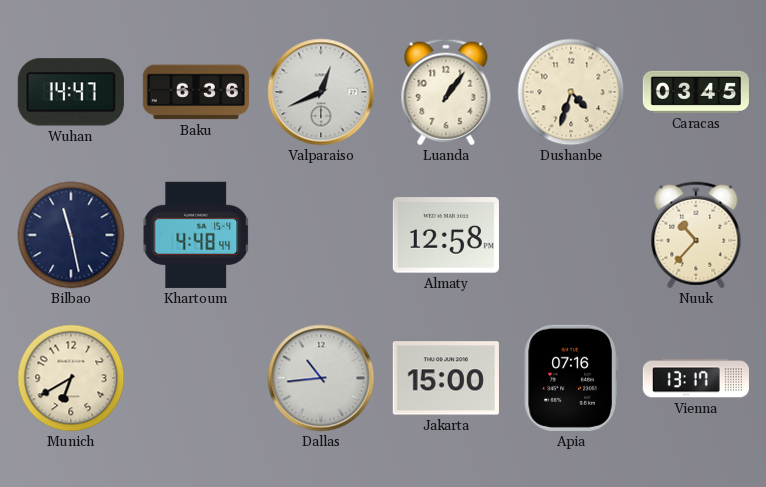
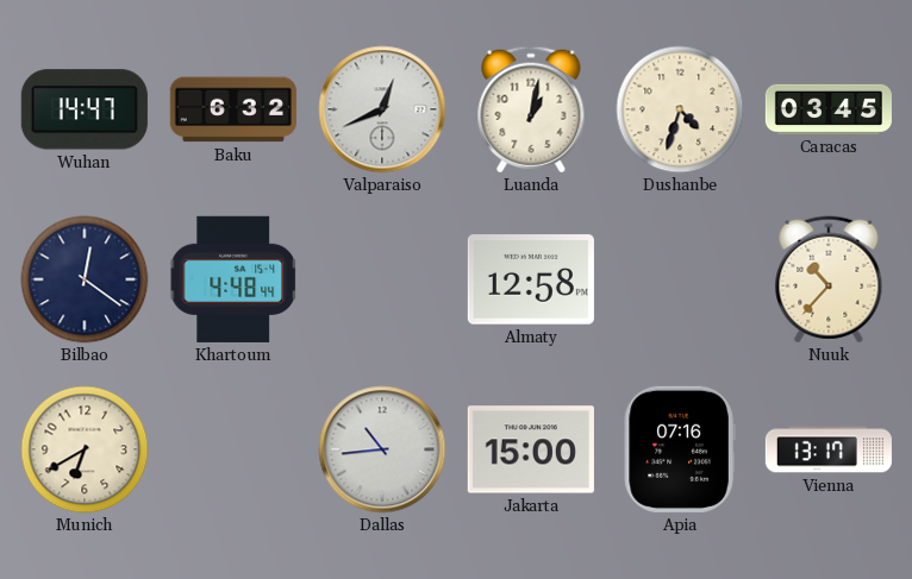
Baku: 6:36 -> 6:32 (233, 109)
Luanda: 1:06 -> 1:02 (531, 109)
Bilbao: 11:28 -> 12:21 (85, 279)
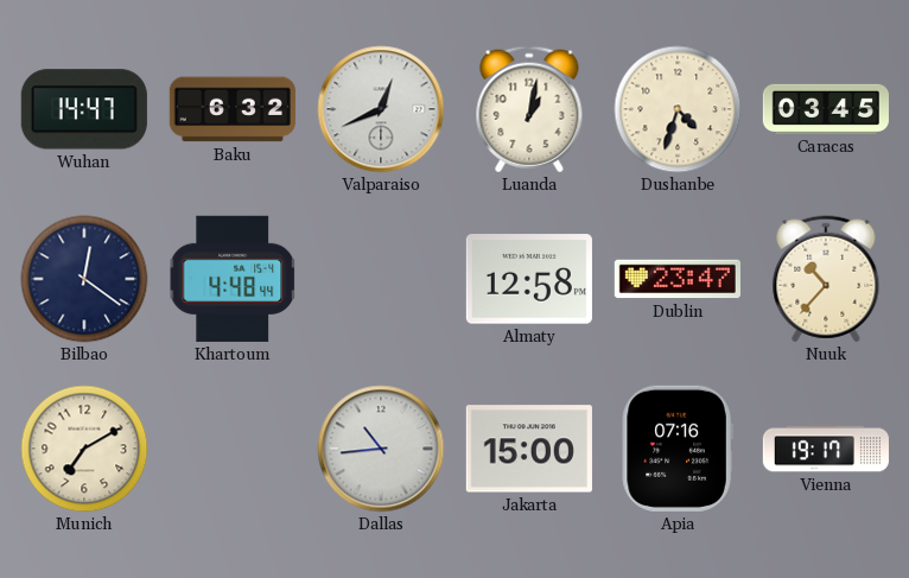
Dublin: none -> 23:47 (678, 279)
Munich: 6:40 -> 7:10 (84, 449)
Vienna: 13:17 -> 19:17 (826, 449)
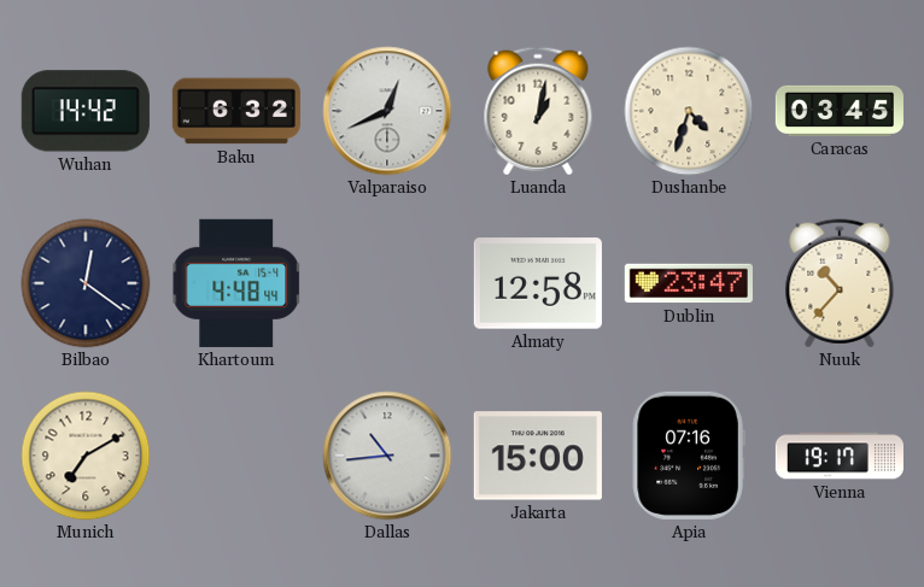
Wuhan: 14:47 -> 14:42 (86, 111)
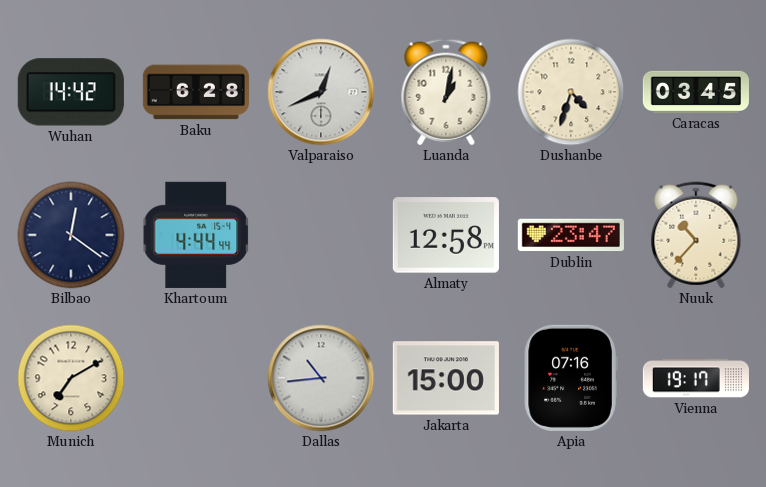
Baku: 6:32 -> 6:28 (196, 92)
Khartoum: 4:48 -> 4:44 (196, 235)
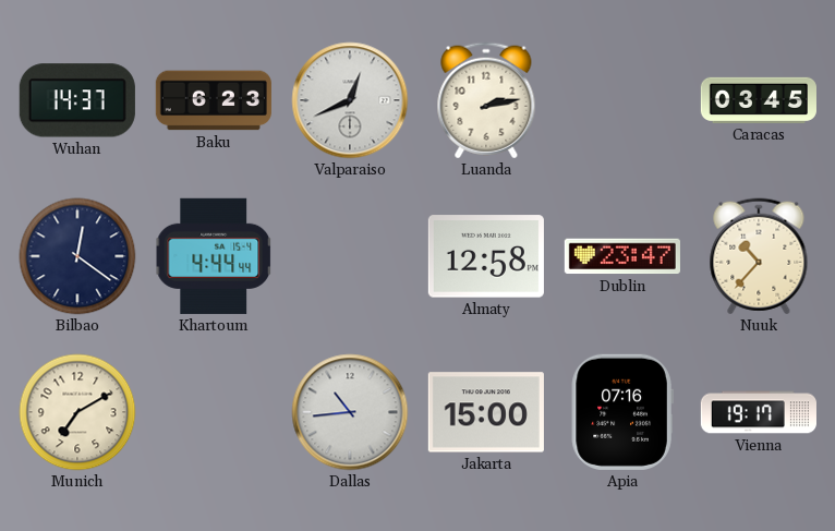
Wuhan: 14:42 -> 14:37 (77, 100)
Baku: 6:28 -> 6:23 (214, 100)
Luanda: 1:02 -> 2:13 (486, 100)
Dushanbe: 4:33 -> none (571, 92)
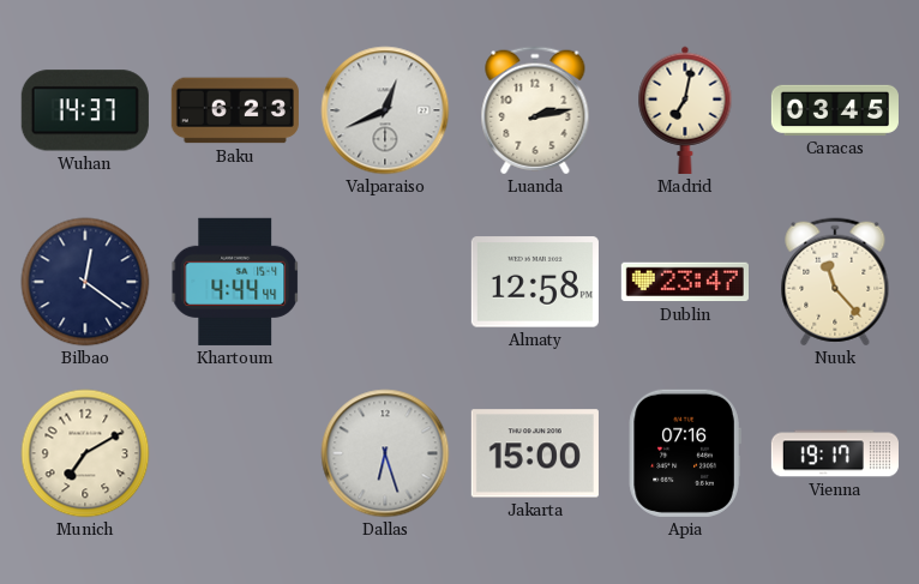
Madrid: none -> 7:02 (685, 110)
Nuuk: 10:37 -> 11:23 (835, 282)
Dallas: 10:44 -> 6:27 (385, 453)
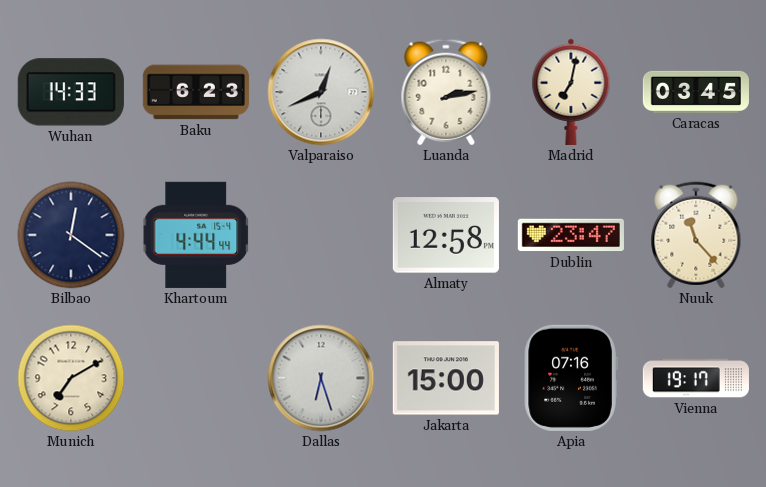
Wuhan: 14:37 -> 14:33 (71, 92)
